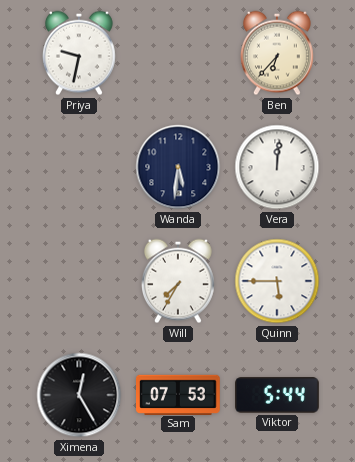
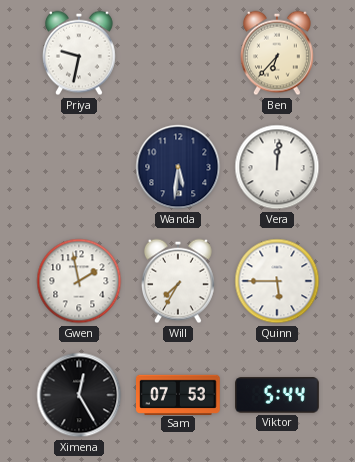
Gwen: none -> 1:58 (79, 281)
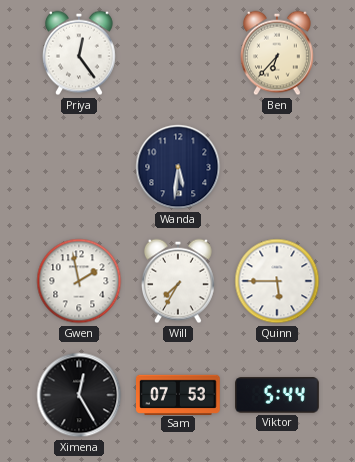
Priya: 9:32 -> 12:24 (80, 53)
Vera: 12:01 -> none (277, 167)
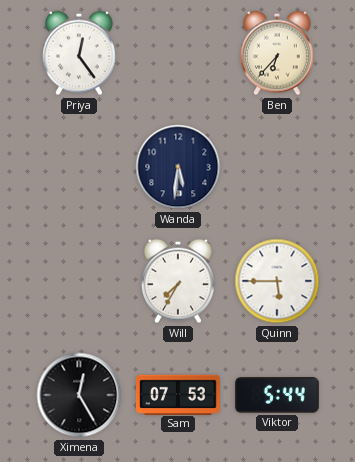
Gwen: 1:58 -> none (79, 281)
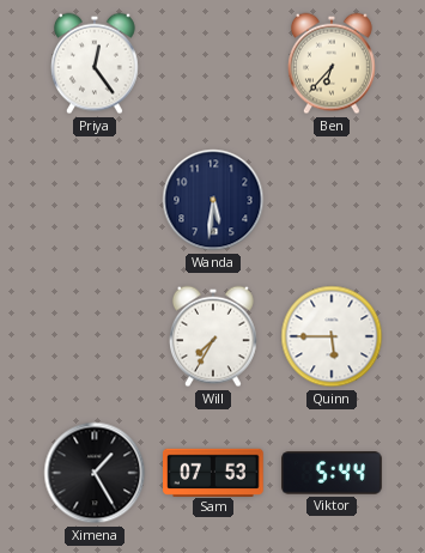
Ximena: 12:25 -> 1:25 (95, 473)
